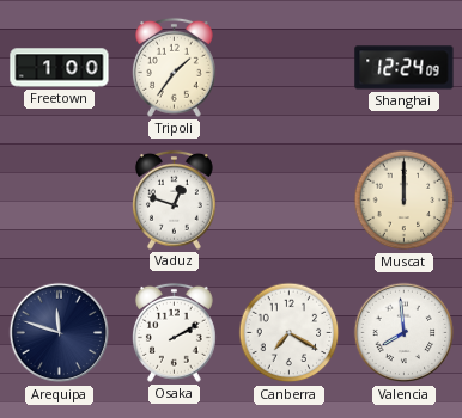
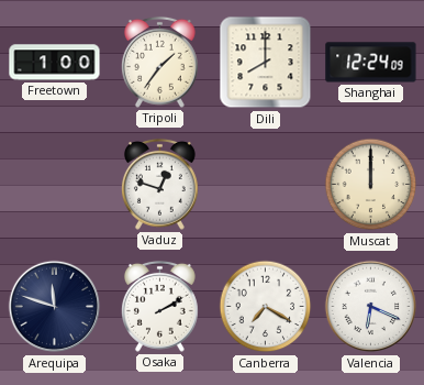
Dili: none -> 8:00 (266, 63)
Valencia: 7:59 -> 6:19 (371, 307)
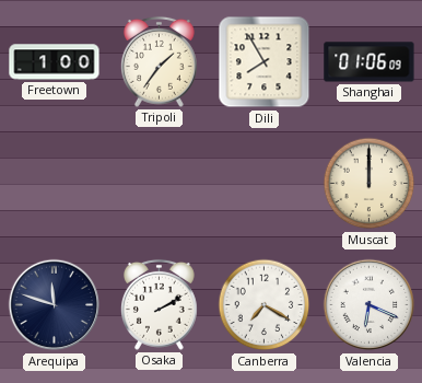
Dili: 8:00 -> 7:55 (265, 62)
Shanghai: 12:24 -> 01:06 (370, 62)
Vaduz: 12:48 -> none (159, 184)
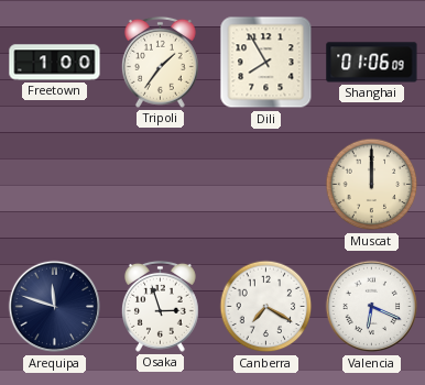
Osaka: 2:10 -> 2:57 (160, 306)
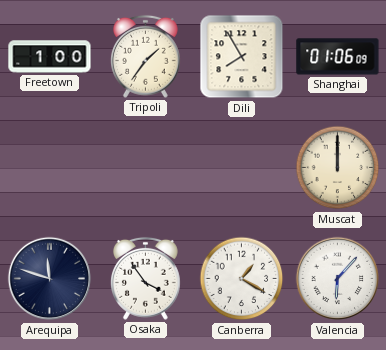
Osaka: 2:57 -> 3:54 (145, 278)
Canberra: 7:20 -> 1:20 (242, 279)
Valencia: 6:19 -> 6:07 (338, 279)
